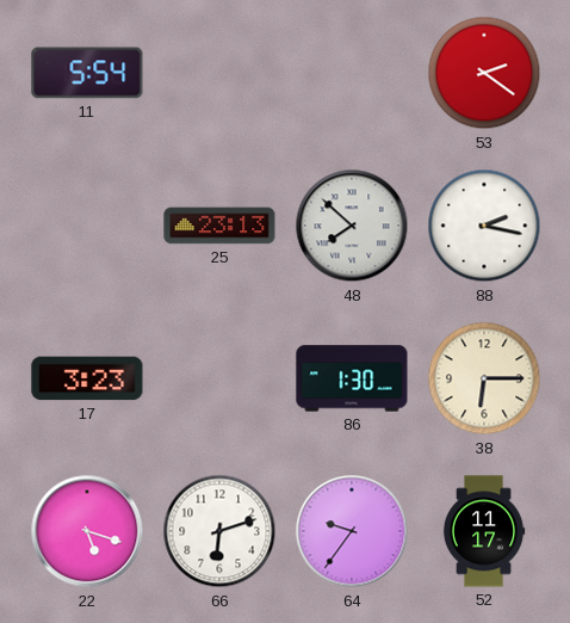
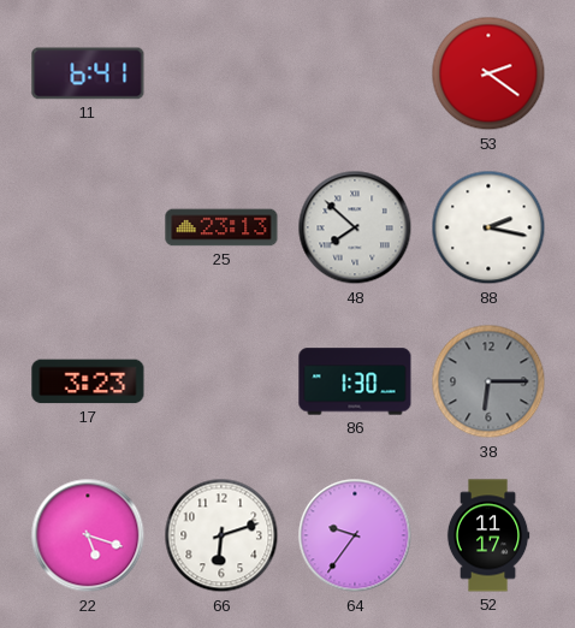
11: 5:54 -> 6:41 (88, 73)
38 dial: cream -> grey (488, 381)
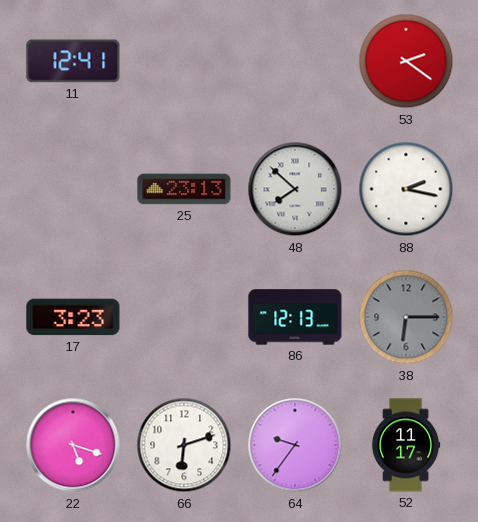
11: 6:41 -> 12:41 (73, 61)
86: 1:30 -> 12:13 (295, 317)
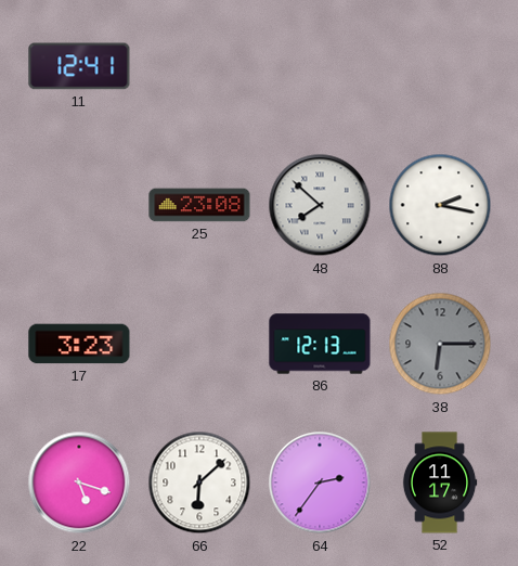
53: 2:21 -> none (406, 61)
25: 23:13 -> 23:08 (199, 205)
66: 6:12 -> 6:08 (199, 483)
64: 9:36 -> 2:36 (320, 483)
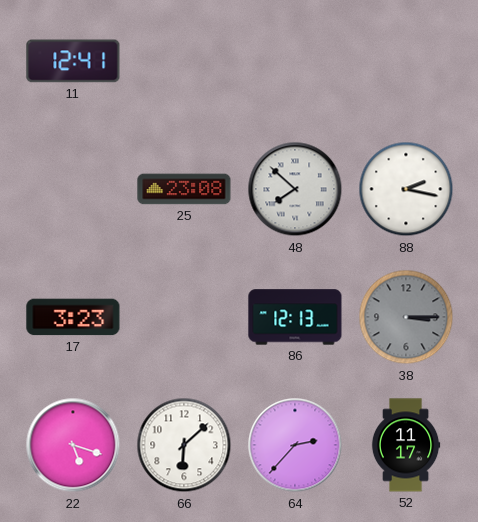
38: 6:15 -> 3:15 (406, 317)
64: 2:36 -> 2:37 (295, 445)
